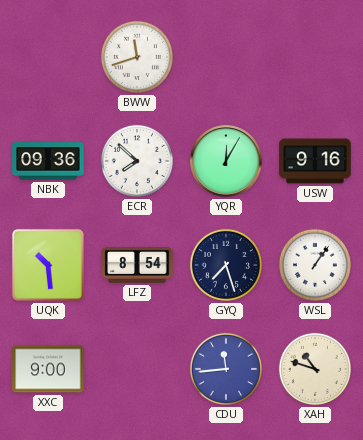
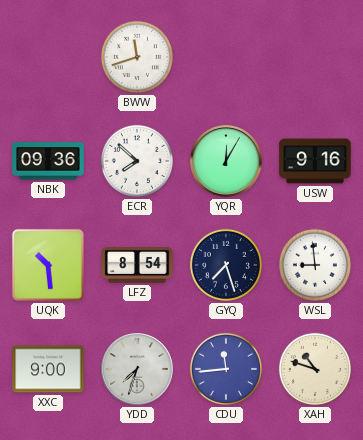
WSL: 1:06 -> 8:59 (315, 265)
YDD: none -> 7:33 (137, 369)
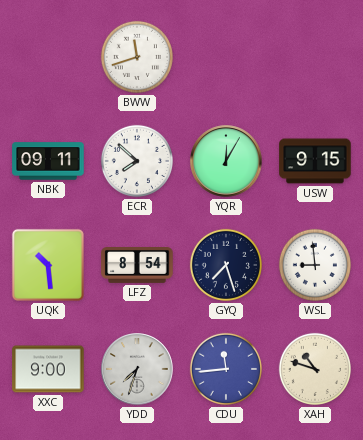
NBK: 09:36 -> 09:11 (48, 161)
USW: 9:16 -> 9:15 (315, 161)
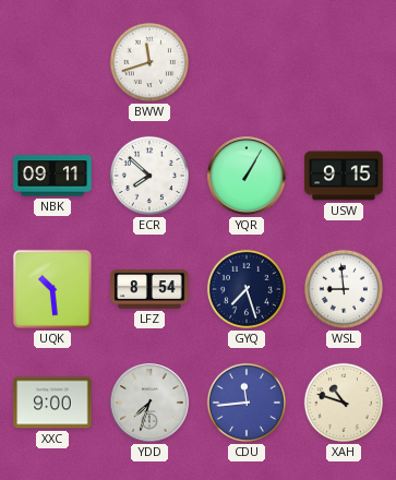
YQR: 12:05 -> 1:05 (247, 176)
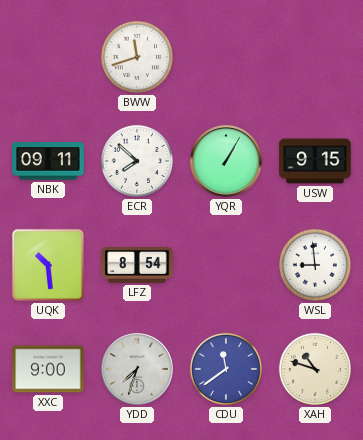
GYQ: 7:27 -> none (247, 289)
CDU: 11:44 -> 11:39 (226, 369)
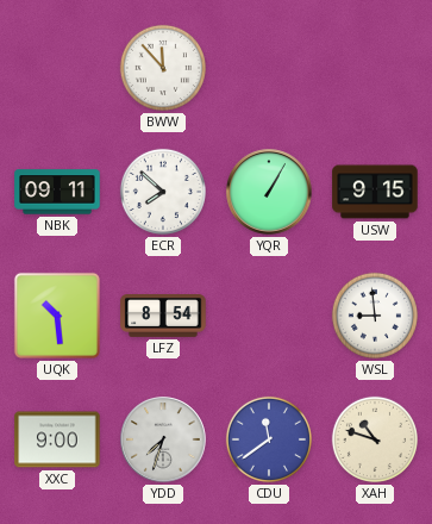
BWW: 11:42 -> 11:53 (163, 68)
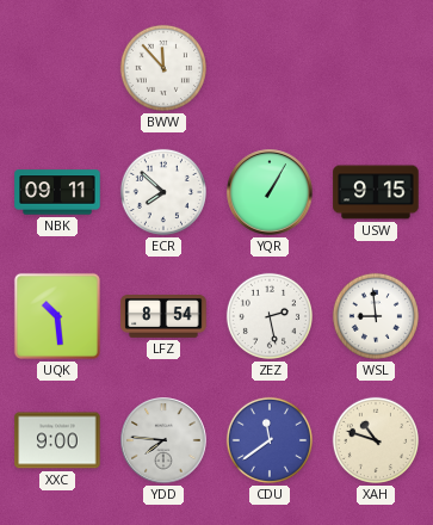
ZEZ: none -> 2:28 (270, 316)
YDD: 7:33 -> 7:46 (163, 440)
